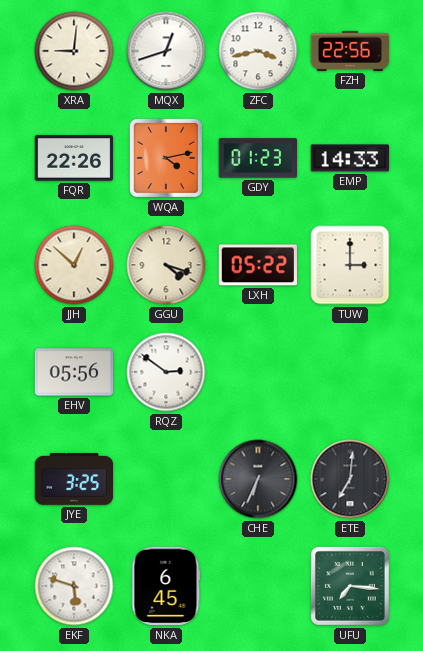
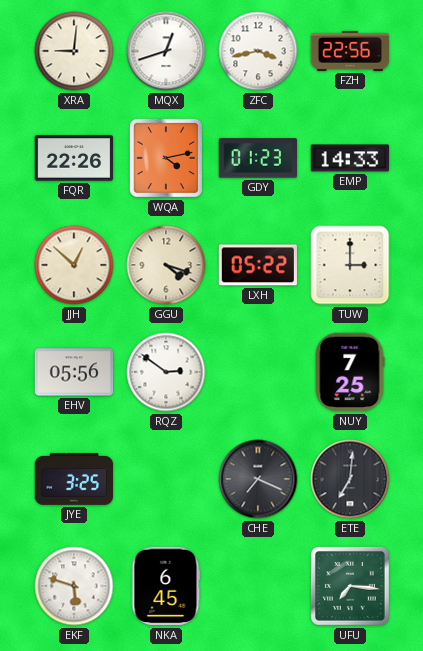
NUY: none -> 7:25 (350, 372)
CHE: 6:34 -> 7:19 (258, 479)
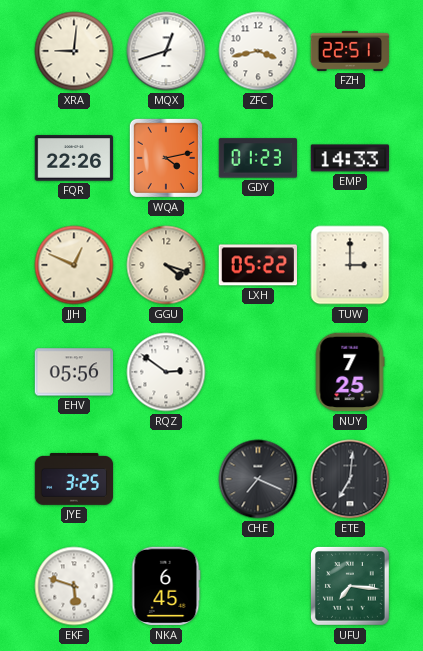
FZH: 22:56 -> 22:51 (350, 51)
JJH: 12:52 -> 12:49 (74, 265)
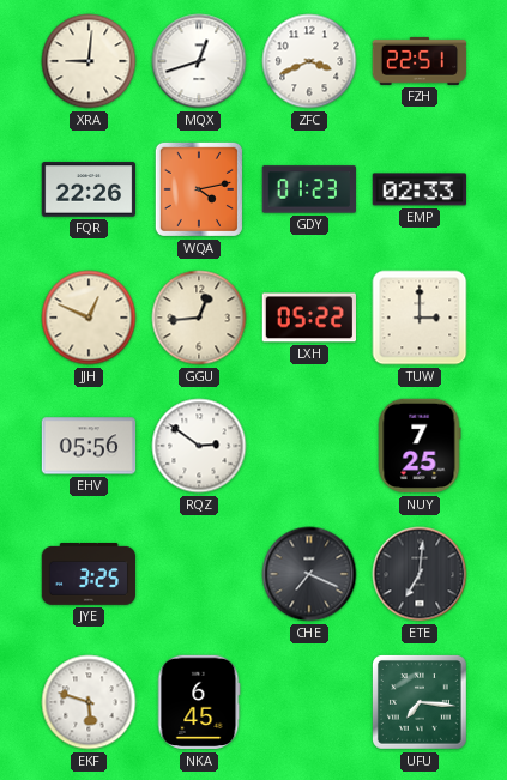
ZFC: 3:43 -> 3:41 (309, 61)
EMP: 14:33 -> 02:33 (418, 189)
GGU: 4:18 -> 12:44 (199, 318)
